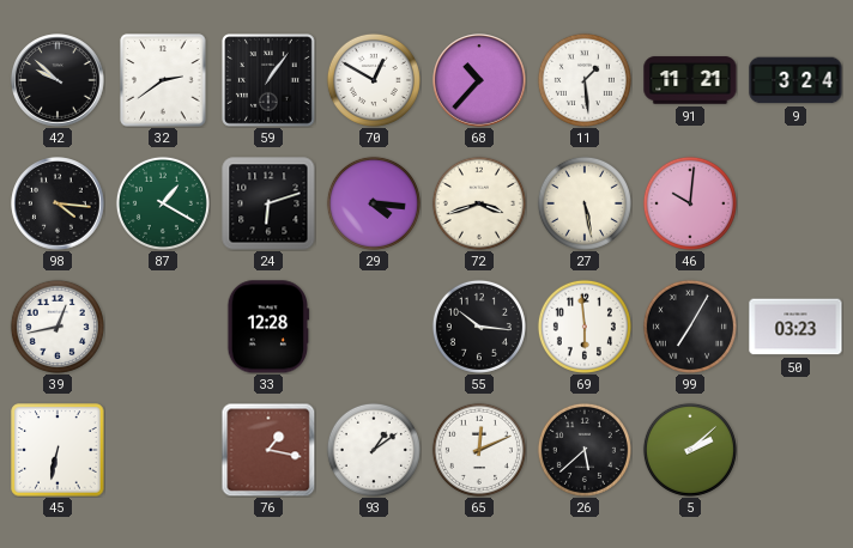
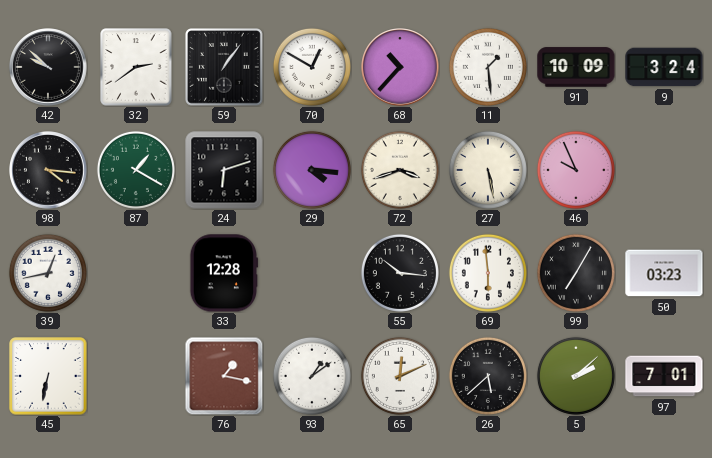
91: 11:21 -> 10:09 (576, 67)
46: 10:01 -> 9:56 (576, 170)
97: none -> 7:01 (664, 376)
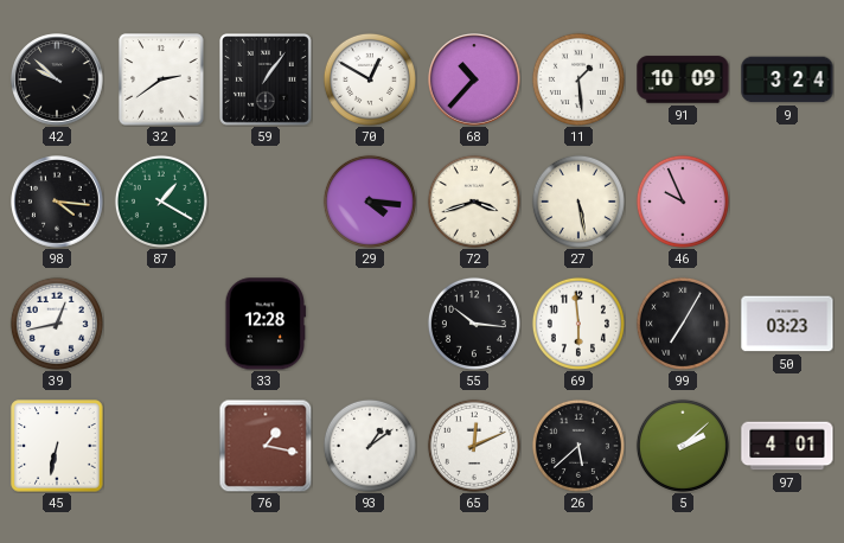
24: 6:12 -> none (224, 170)
97: 7:01 -> 4:01 (787, 446)
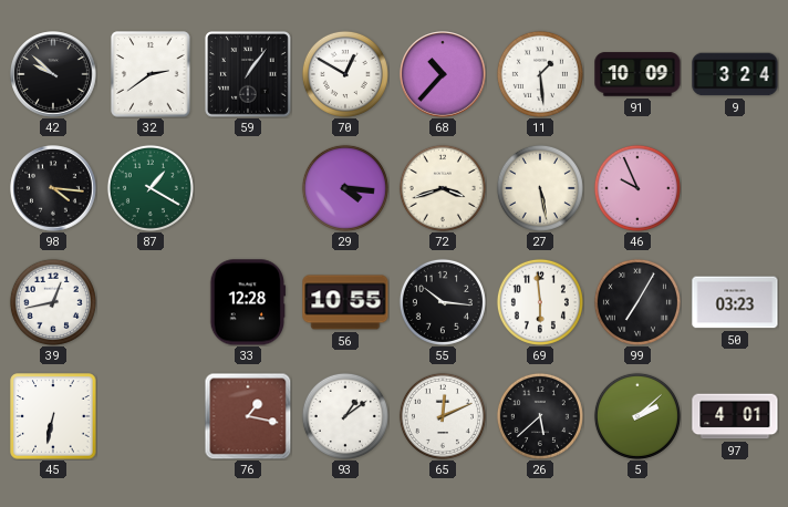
56: none -> 10:55 (345, 302)
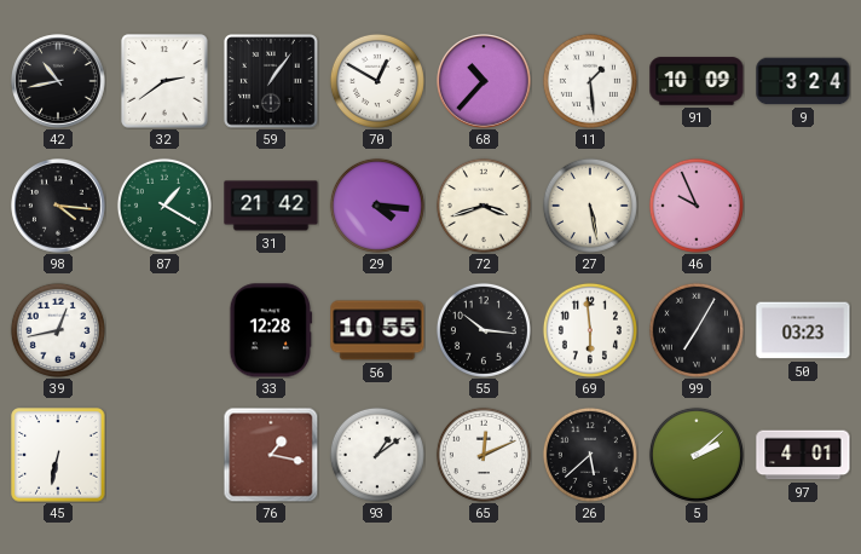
42: 9:52 -> 10:43 (58, 81)
31: none -> 21:42 (271, 206)
